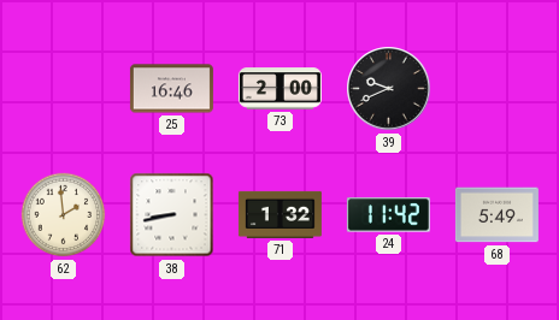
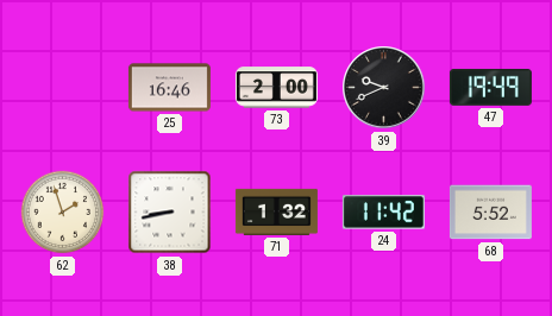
47: none -> 19:49 (490, 87)
62: 1:59 -> 1:57 (63, 213)
68: 5:49 -> 5:52 (490, 213)
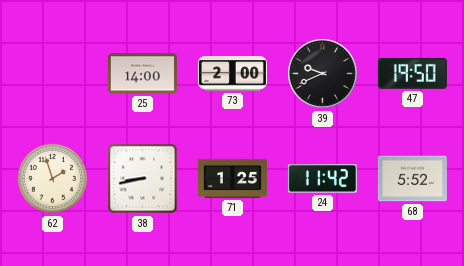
25: 16:46 -> 14:00 (142, 74)
47: 19:49 -> 19:50 (412, 73)
71: 1:32 -> 1:25 (232, 178)
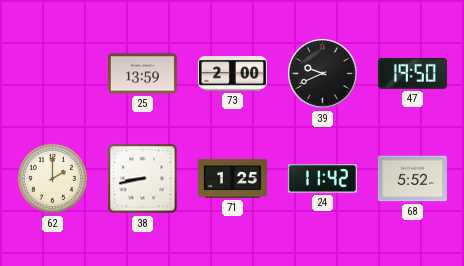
25: 14:00 -> 13:59 (142, 74)
62: 1:57 -> 2:00 (53, 179)
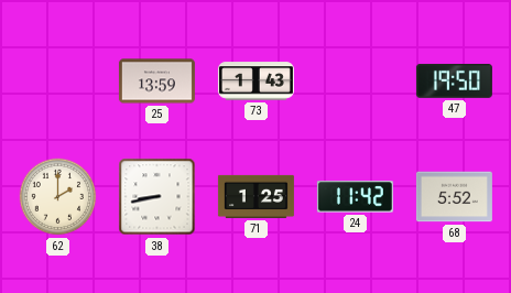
73: 2:00 -> 1:43 (255, 82)
39: 9:41 -> none (323, 74)
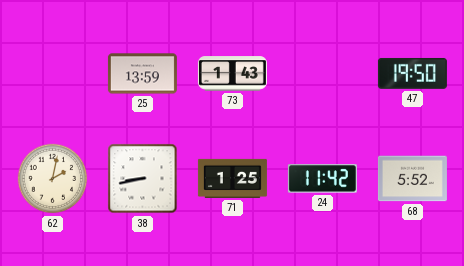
62: 2:00 -> 2:02 (53, 179)
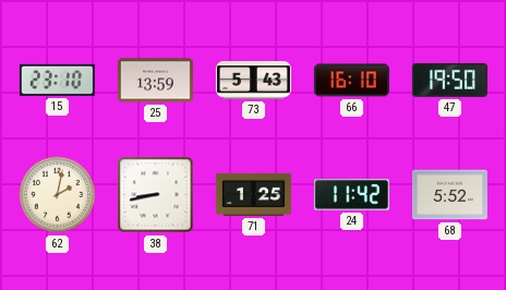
15: none -> 23:10 (57, 80)
73: 1:43 -> 5:43 (253, 81)
66: none -> 16:10 (351, 81)
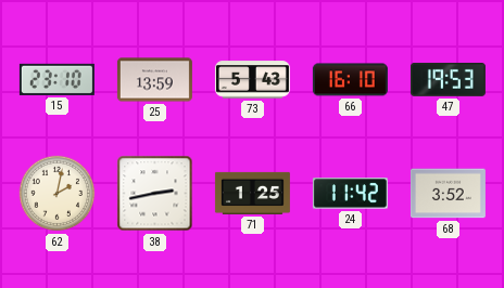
47: 19:50 -> 19:53 (448, 79)
38: 8:43 -> 2:43 (155, 194)
68: 5:52 -> 3:52 (448, 194)
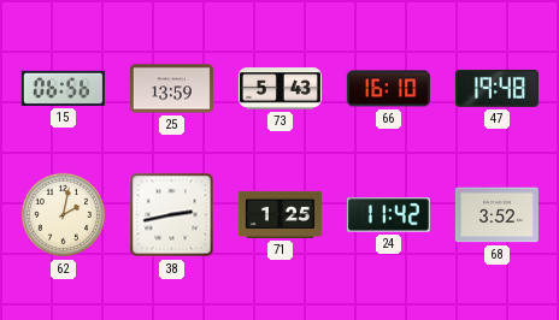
15: 23:10 -> 06:56 (63, 88)
47: 19:53 -> 19:48 (496, 88)
